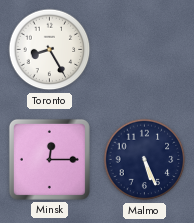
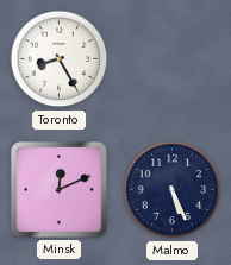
Minsk: 12:15 -> 12:11 (58, 189)
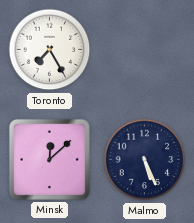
Toronto: 8:25 -> 7:25 (50, 50)
Minsk: 12:11 -> 12:08 (49, 159)
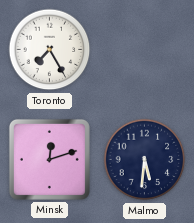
Minsk: 12:08 -> 12:12 (49, 159)
Malmo: 5:26 -> 5:31 (145, 160)
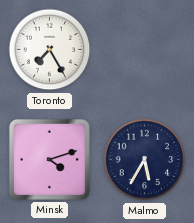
Minsk: 12:12 -> 4:12 (49, 159)
Malmo: 5:31 -> 5:35 (145, 160)
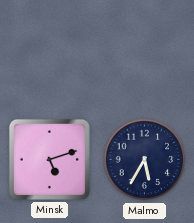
Toronto: 7:25 -> none (50, 50)
Minsk: 4:12 -> 5:12 (49, 159)
